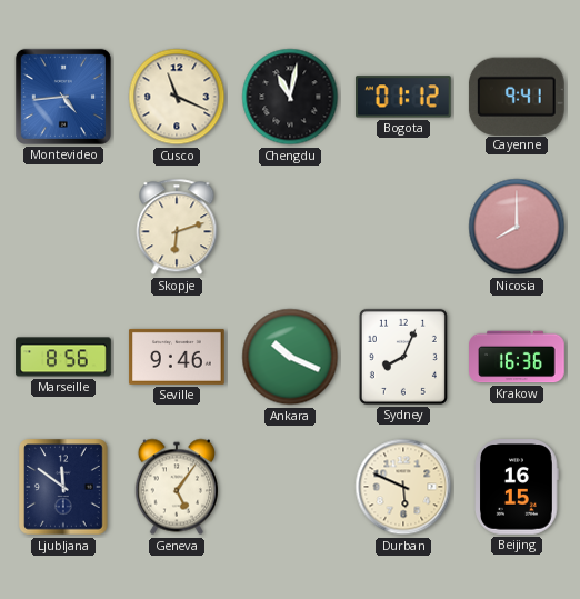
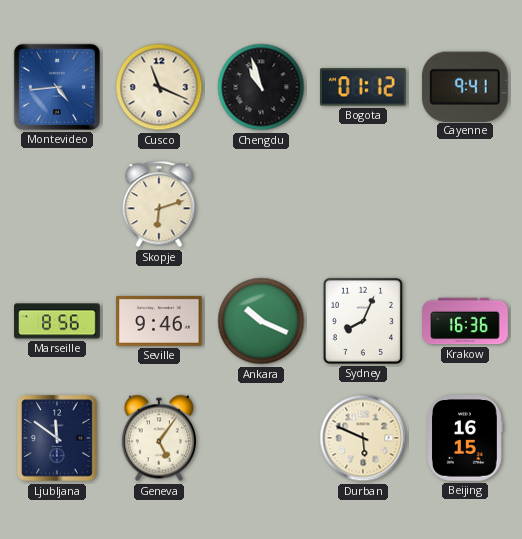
Chengdu: 11:02 -> 10:57 (261, 87)
Nicosia: 8:00 -> none (517, 227)
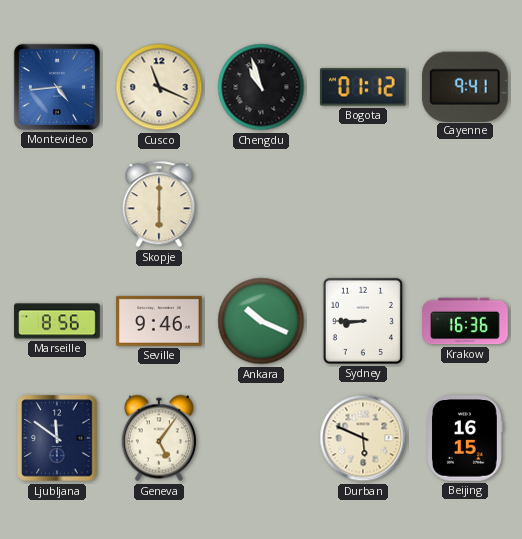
Skopje: 6:12 -> 6:00 (159, 204)
Sydney: 8:04 -> 8:45 (363, 321)
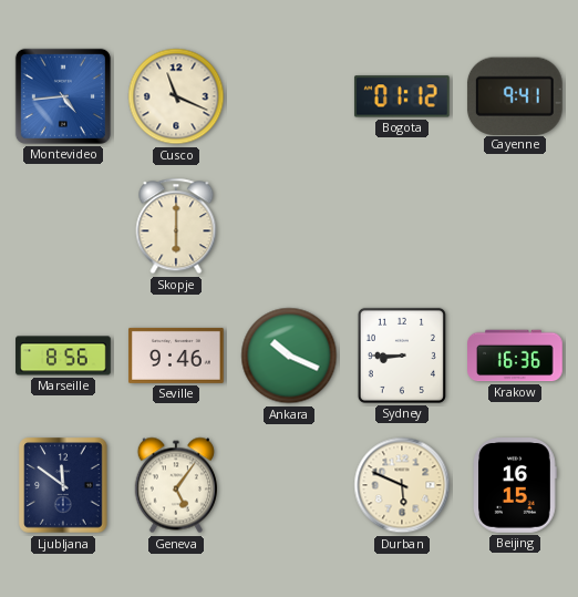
Chengdu: 10:57 -> none (261, 87)
